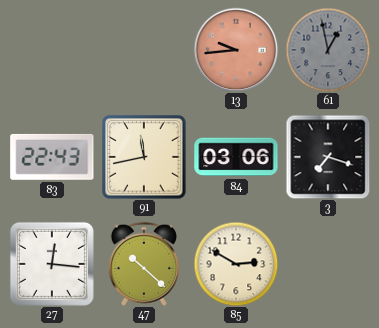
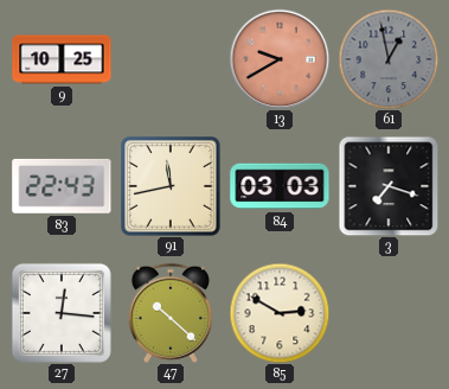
9: none -> 10:25 (62, 59)
13: 9:44 -> 9:40 (280, 59)
84: 03:06 -> 03:03 (280, 186)
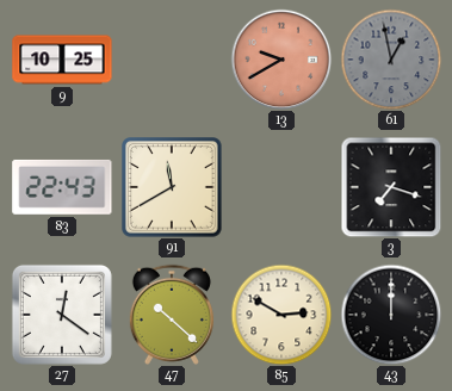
91: 11:43 -> 11:40 (173, 188)
84: 03:03 -> none (280, 186)
27: 12:16 -> 12:21 (62, 315)
43: none -> 12:00 (391, 315)
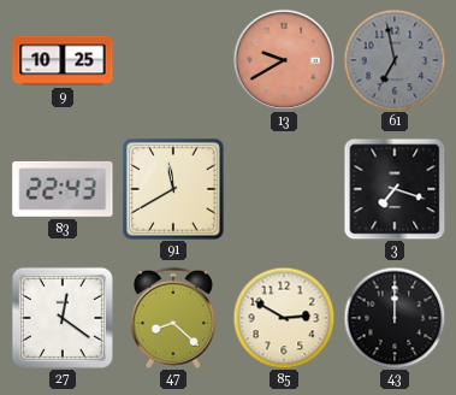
61: 12:58 -> 6:58 (395, 60)
47: 10:22 -> 8:22 (173, 318)
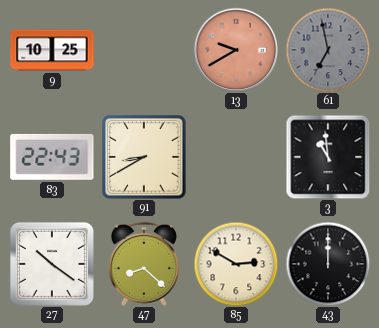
91: 11:40 -> 8:40 (145, 158)
3: 7:18 -> 10:59 (328, 157)
27: 12:21 -> 10:21 (52, 264)
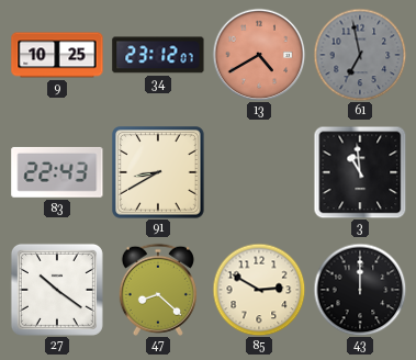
34: none -> 23:12 (158, 55)
13: 9:40 -> 4:40 (259, 55)
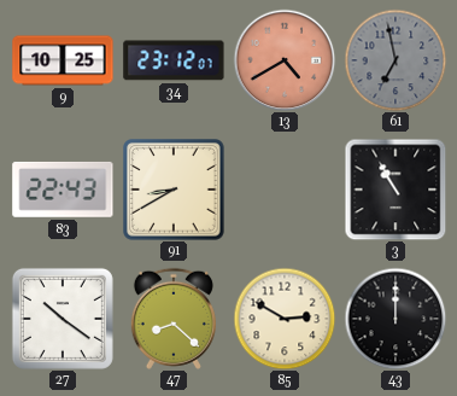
3: 10:59 -> 10:55 (396, 190)
